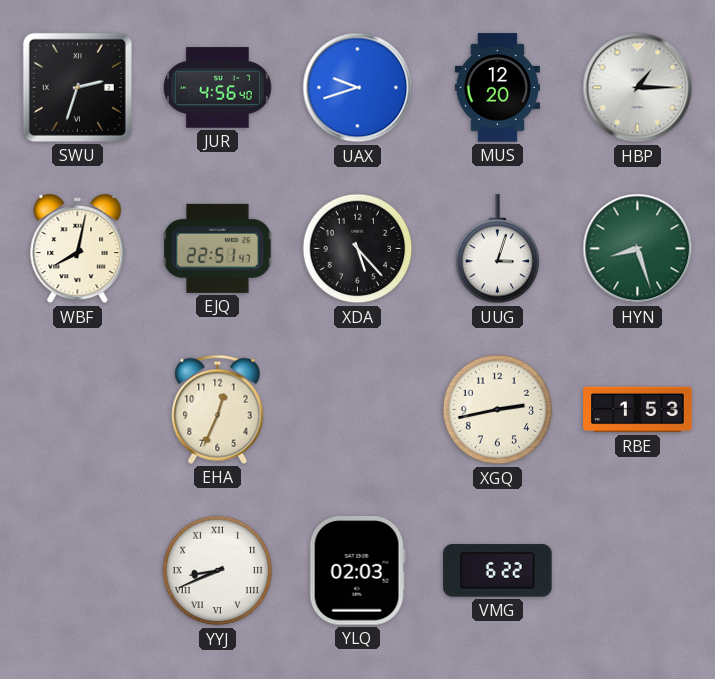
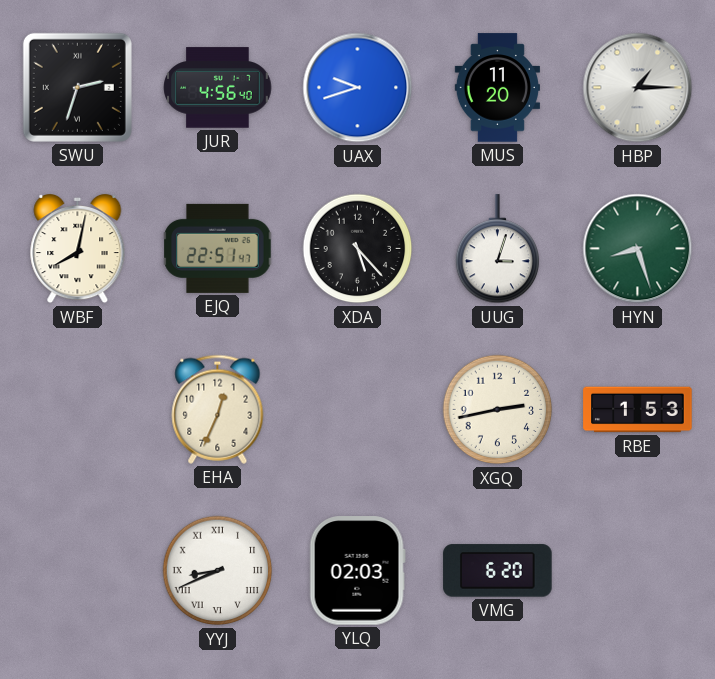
MUS: 12:20 -> 11:20 (497, 88)
VMG: 6:22 -> 6:20 (498, 571)
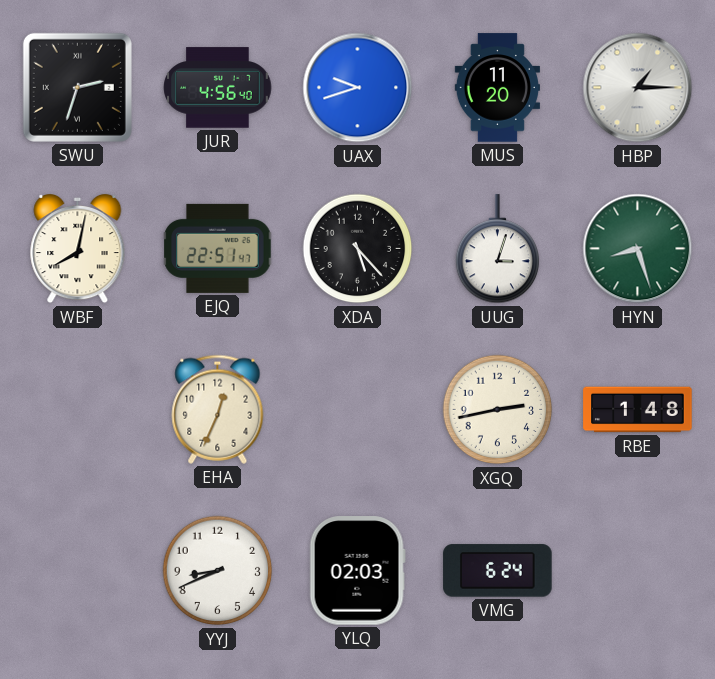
RBE: 1:53 -> 1:48 (638, 410)
YYJ numerals: Roman -> Arabic (218, 571)
VMG: 6:20 -> 6:24 (498, 571)
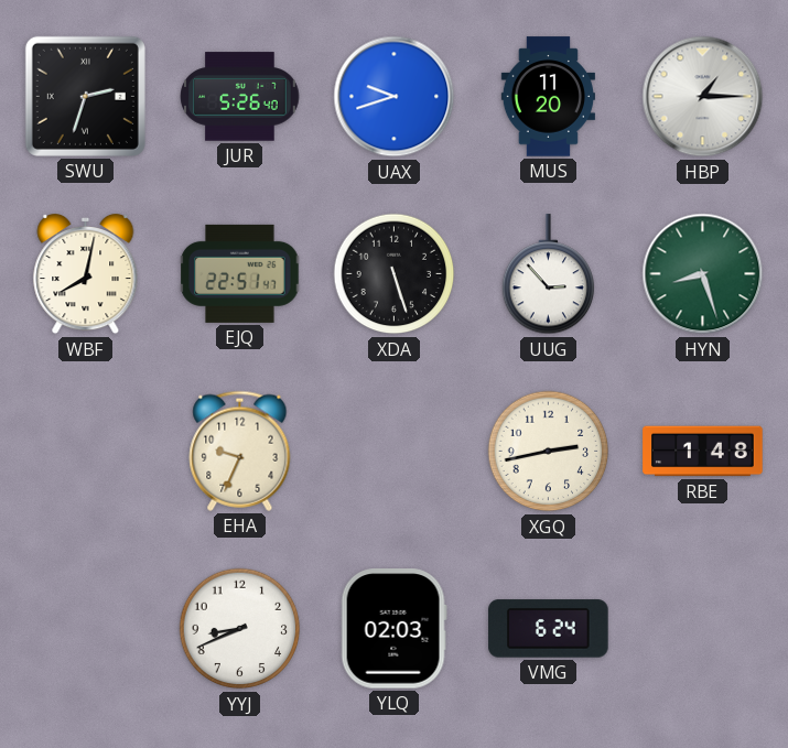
JUR: 4:56 -> 5:26 (240, 97)
XDA: 5:23 -> 5:27 (395, 274)
UUG: 3:03 -> 2:53 (549, 274)
EHA: 12:34 -> 9:34 (240, 451)
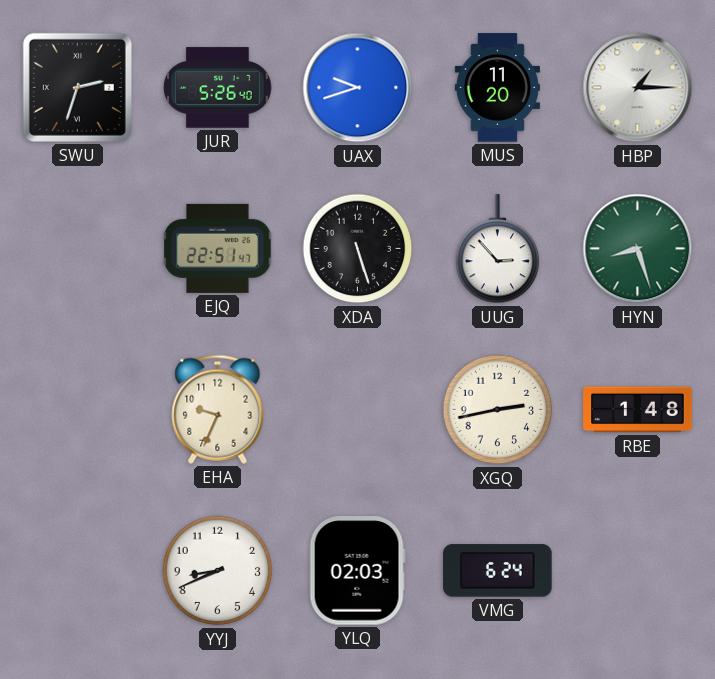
WBF: 8:02 -> none (86, 274)
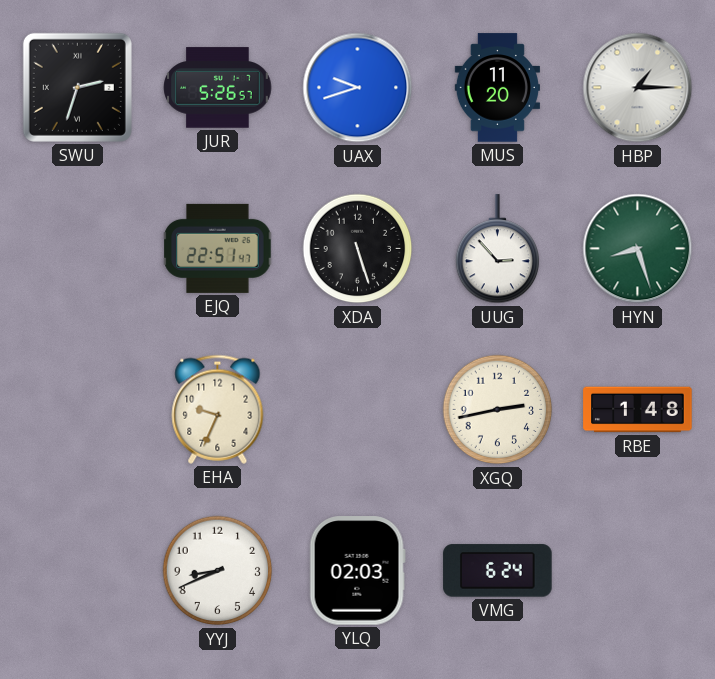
JUR: 5:26:40 -> 5:26:57 (218, 88)
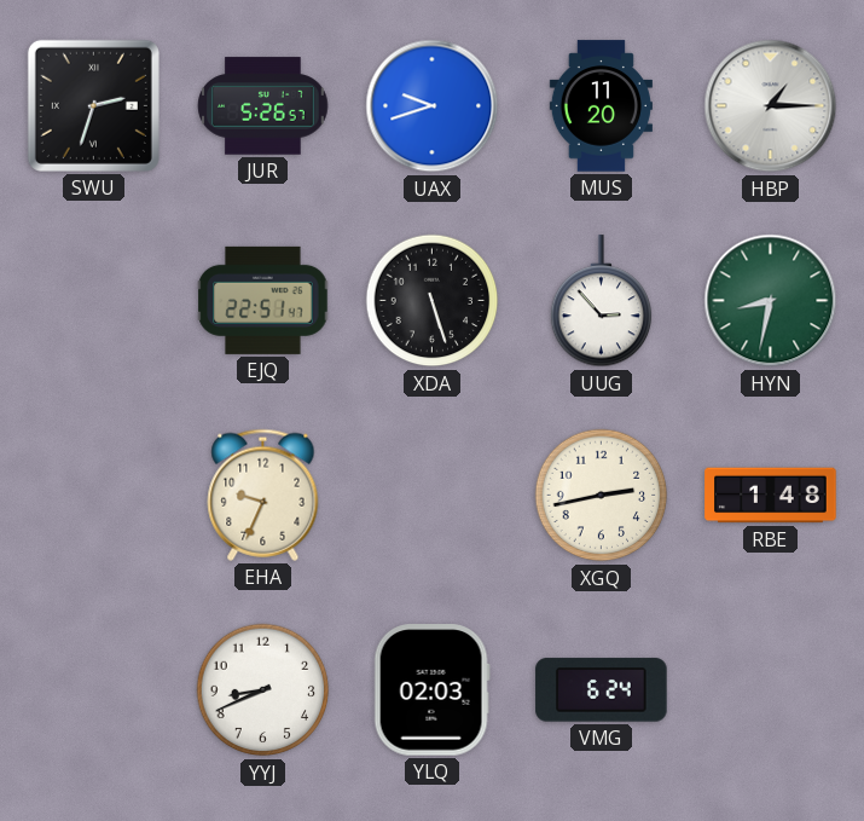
HYN: 8:27 -> 8:32 (771, 301)
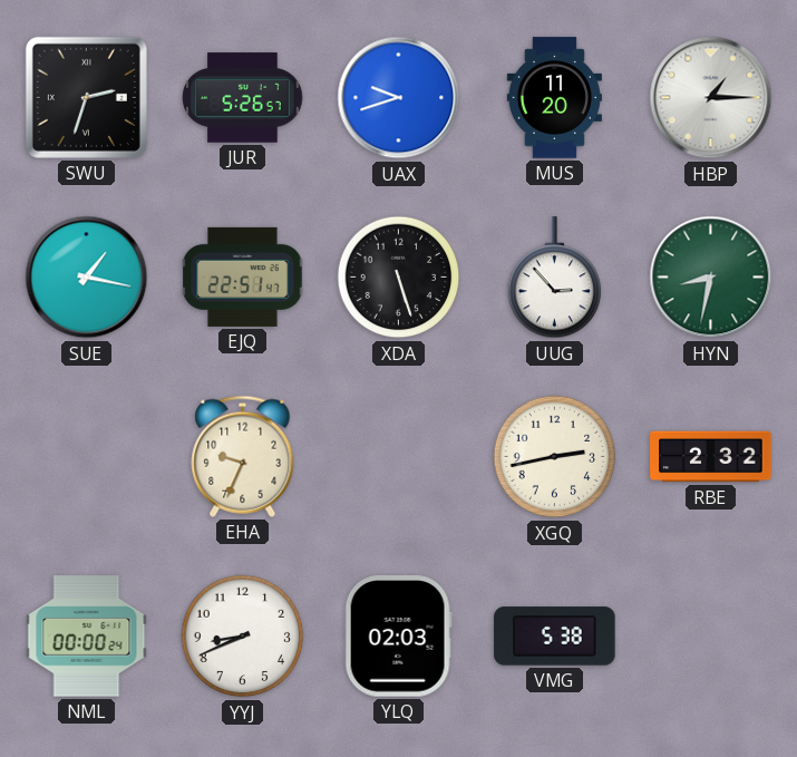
SUE: none -> 1:17 (87, 278)
RBE: 1:48 -> 2:32 (711, 457)
NML: none -> 00:00 (87, 637)
VMG: 6:24 -> 5:38 (555, 637)
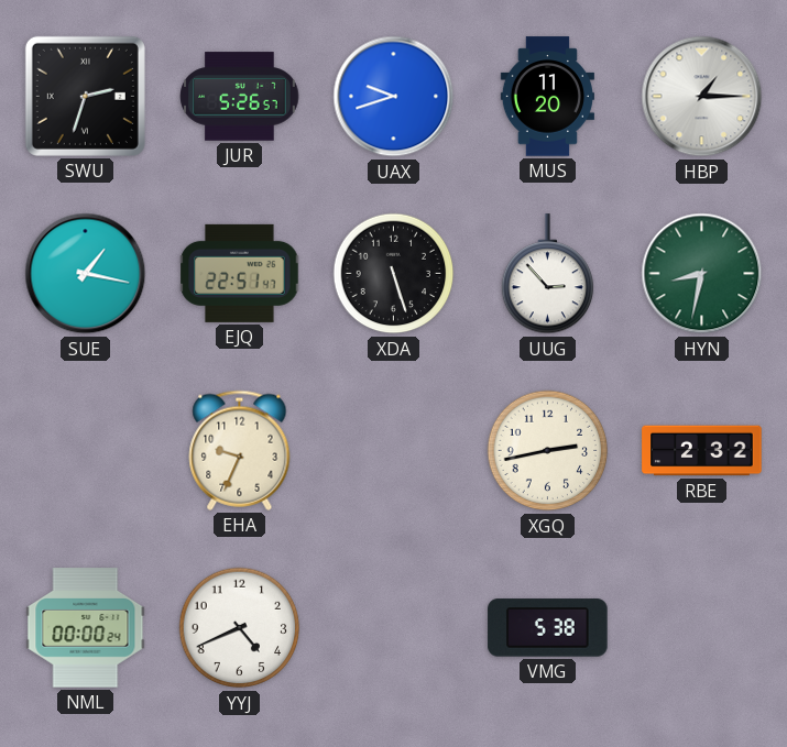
YYJ: 8:41 -> 4:41 (240, 628)
YLQ: 02:03 -> none (398, 637)
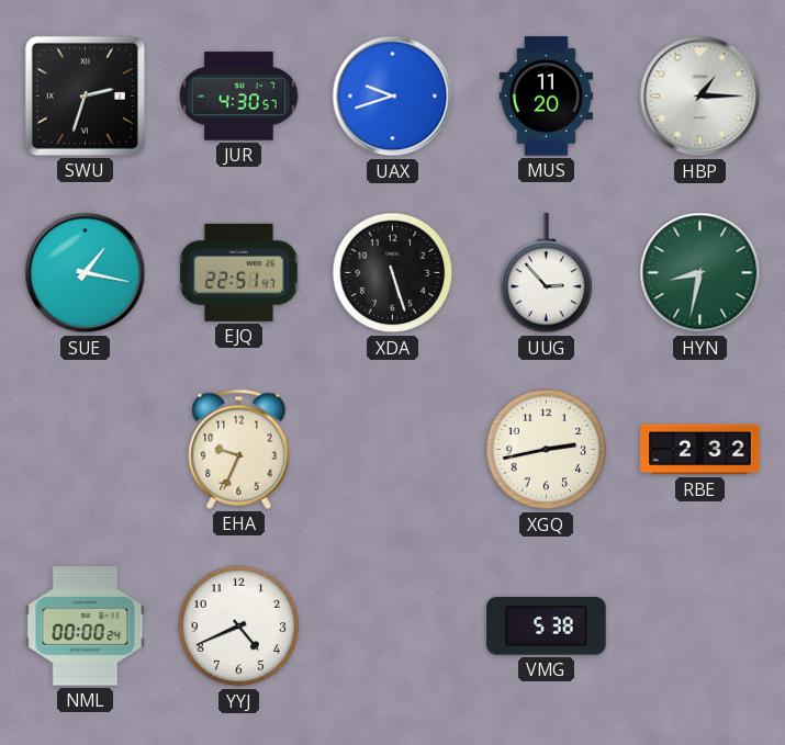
JUR: 5:26 -> 4:30 (239, 97)
